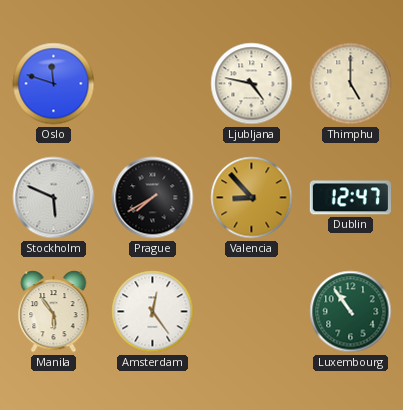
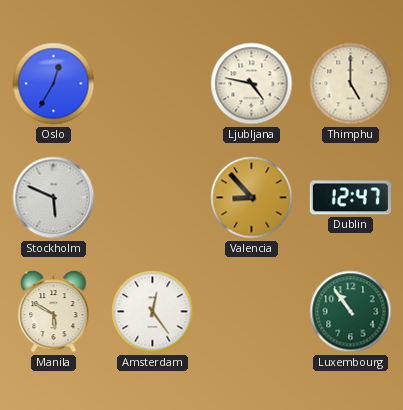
Oslo: 11:48 -> 12:35 (54, 84)
Prague: 7:40 -> none (153, 198)
Manila: 5:54 -> 5:50 (54, 312)
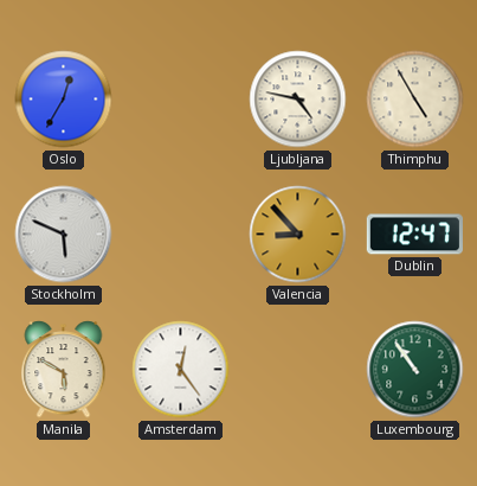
Thimphu: 5:00 -> 4:55 (415, 100)
